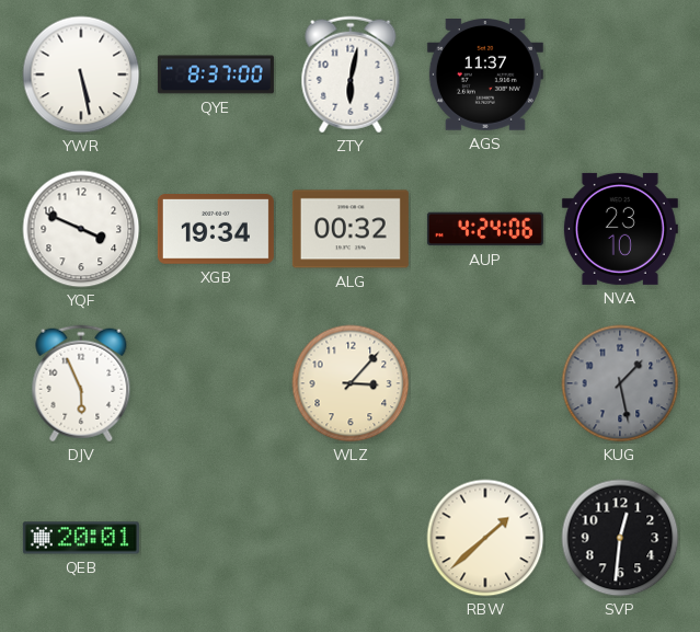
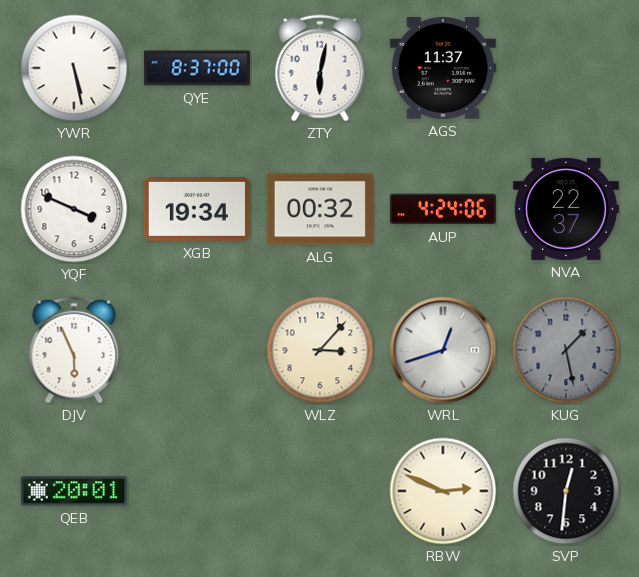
NVA: 23:10 -> 22:37 (566, 209)
WRL: none -> 12:42 (443, 350)
RBW: 1:38 -> 2:49 (443, 491)
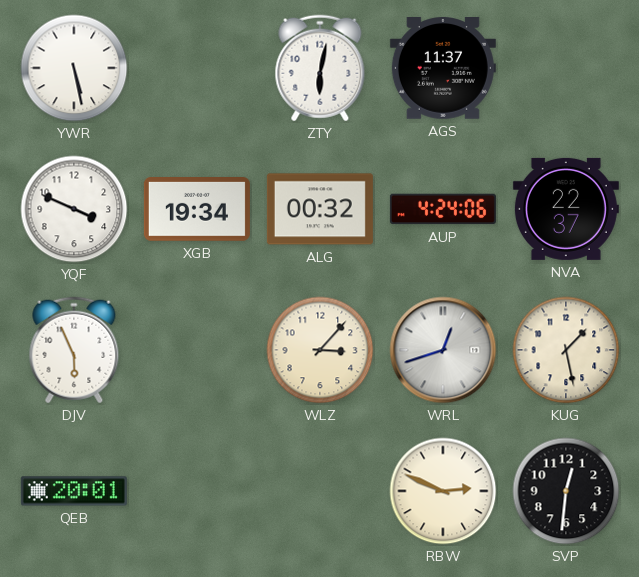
QYE: 8:37 -> none (197, 68)
KUG dial: grey -> cream (566, 350)
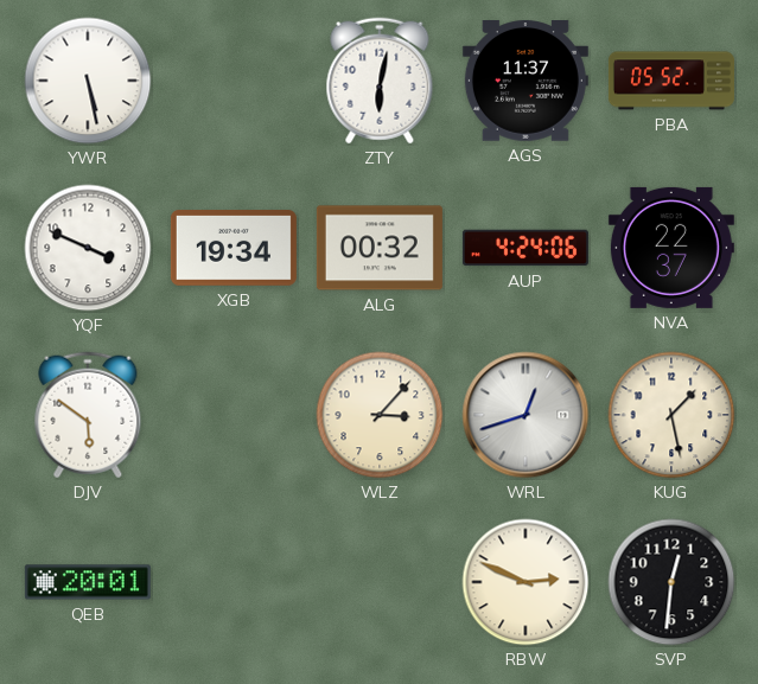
PBA: none -> 05:52 (671, 81)
DJV: 5:56 -> 5:51 (88, 415)
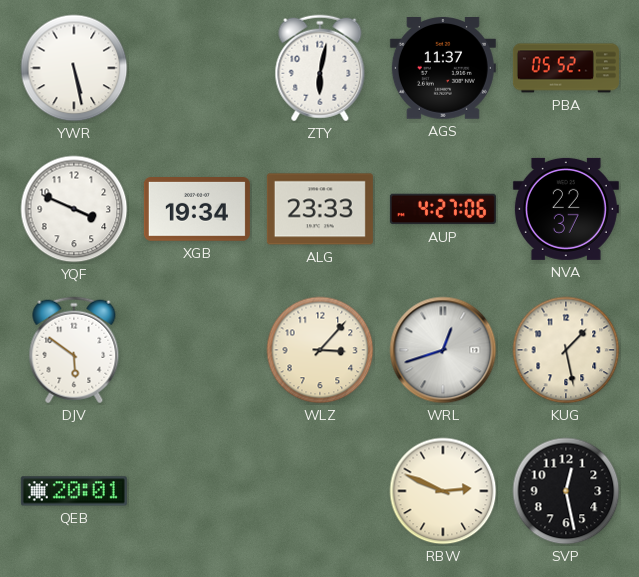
ALG: 00:32 -> 23:33 (320, 209)
AUP: 4:24 -> 4:27 (443, 209)
SVP: 12:31 -> 12:28 (566, 491)
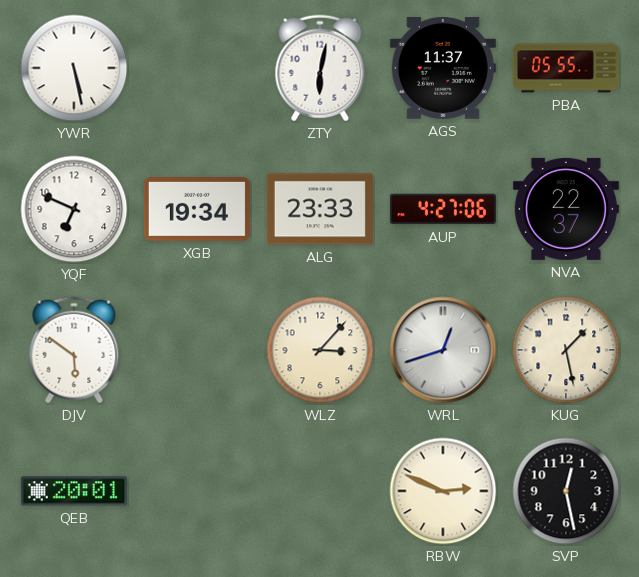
PBA: 05:52 -> 05:55 (566, 68)
YQF: 3:49 -> 6:49 (74, 209)
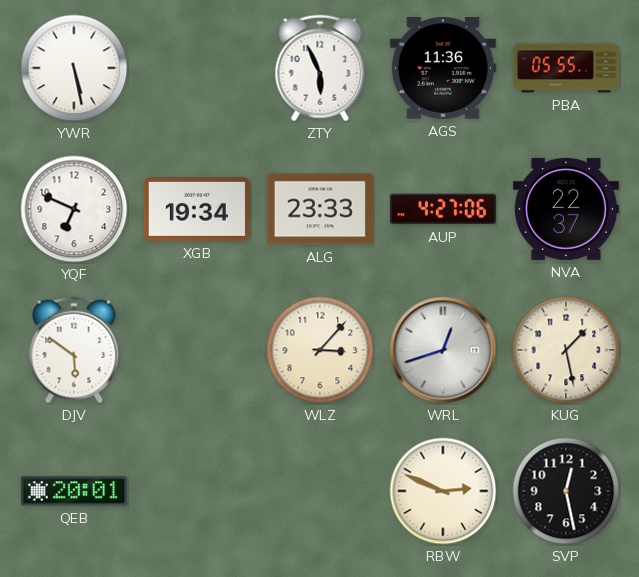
ZTY: 6:02 -> 5:56 (320, 68)
AGS: 11:37 -> 11:36 (443, 69)
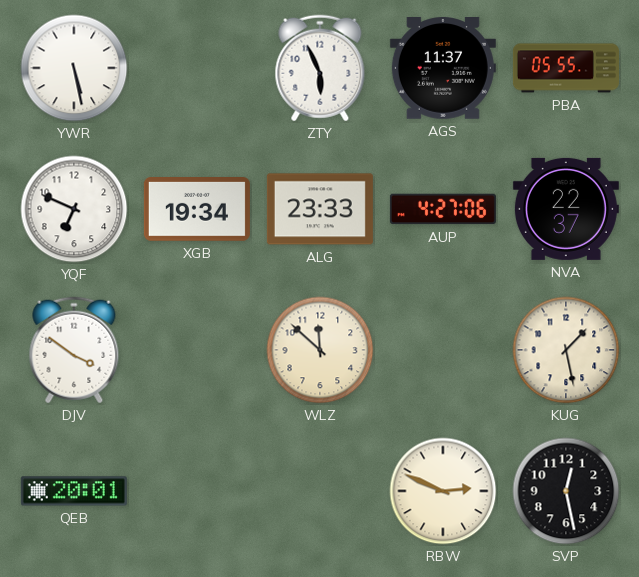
AGS: 11:36 -> 11:37 (443, 69)
DJV: 5:51 -> 3:51 (74, 350)
WLZ: 3:07 -> 11:52 (320, 350)
WRL: 12:42 -> none (443, 350)
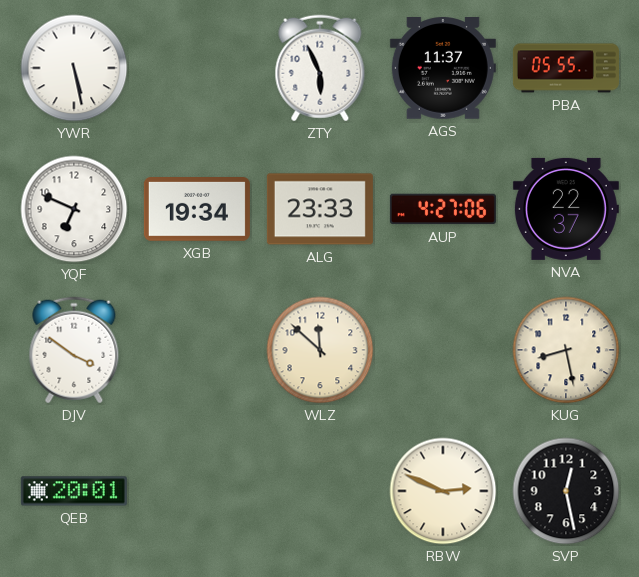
KUG: 1:28 -> 8:28 (566, 350)
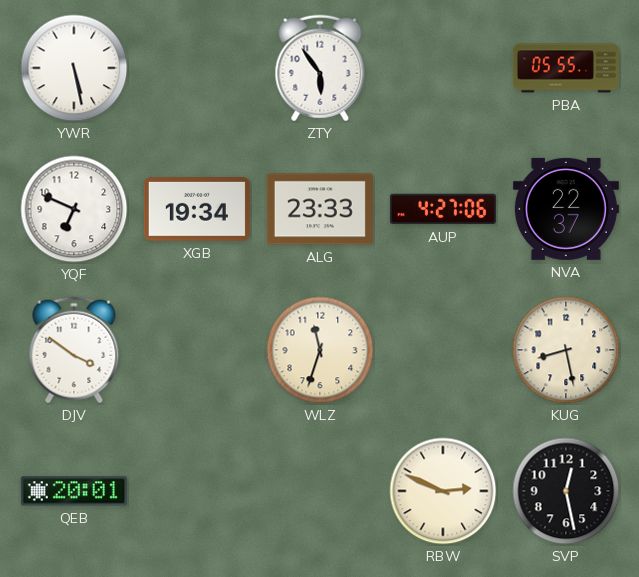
ZTY: 5:56 -> 5:54 (320, 68)
AGS: 11:37 -> none (443, 69)
WLZ: 11:52 -> 11:33 (320, 350)
